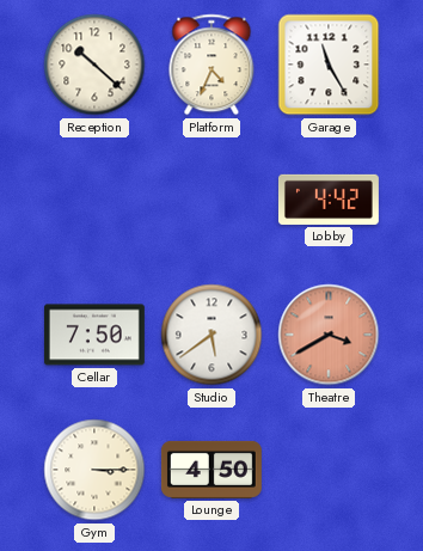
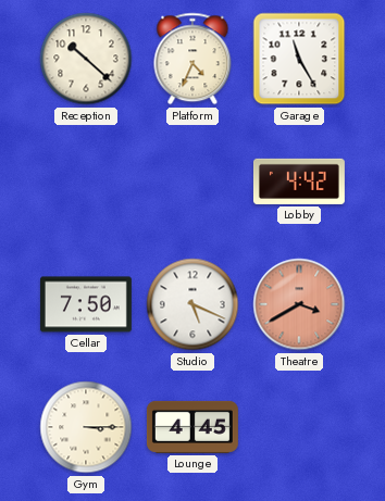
Studio: 5:39 -> 5:19 (192, 304)
Lounge: 4:50 -> 4:45 (192, 427)
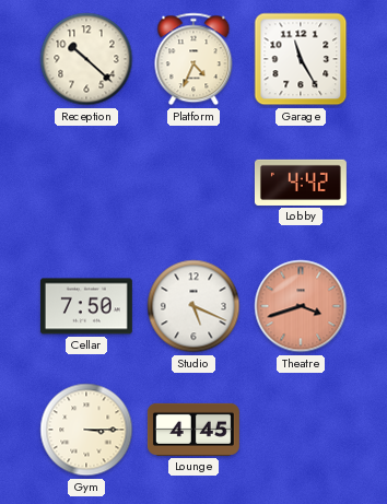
Theatre: 3:40 -> 3:42 (301, 306)
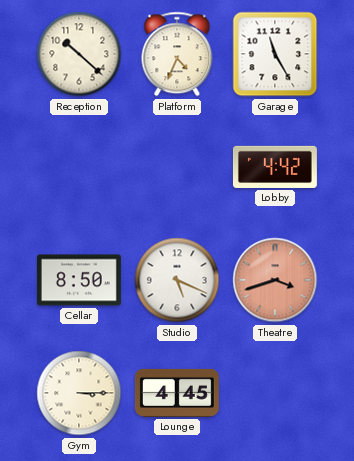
Cellar: 7:50 -> 8:50 (79, 280)
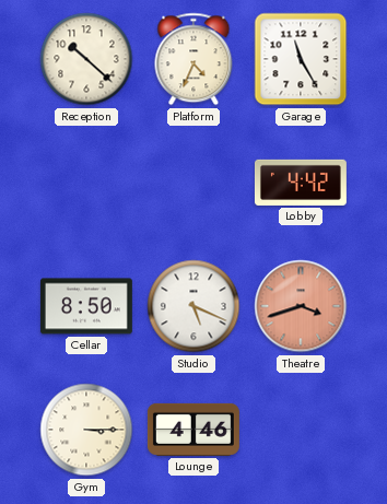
Lounge: 4:45 -> 4:46 (193, 430)
